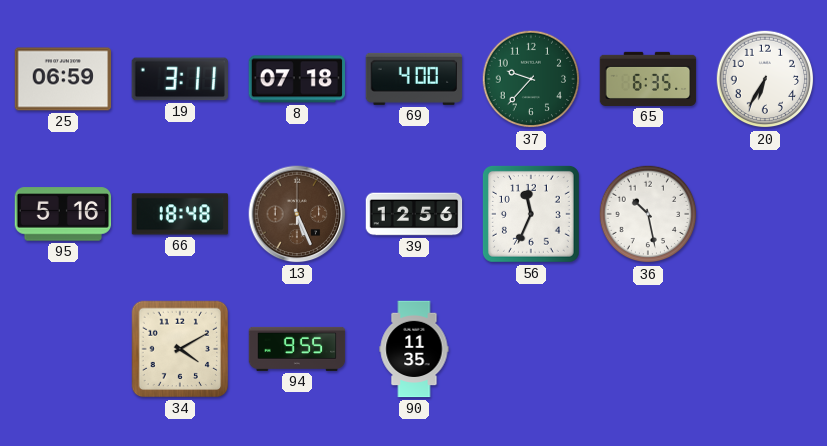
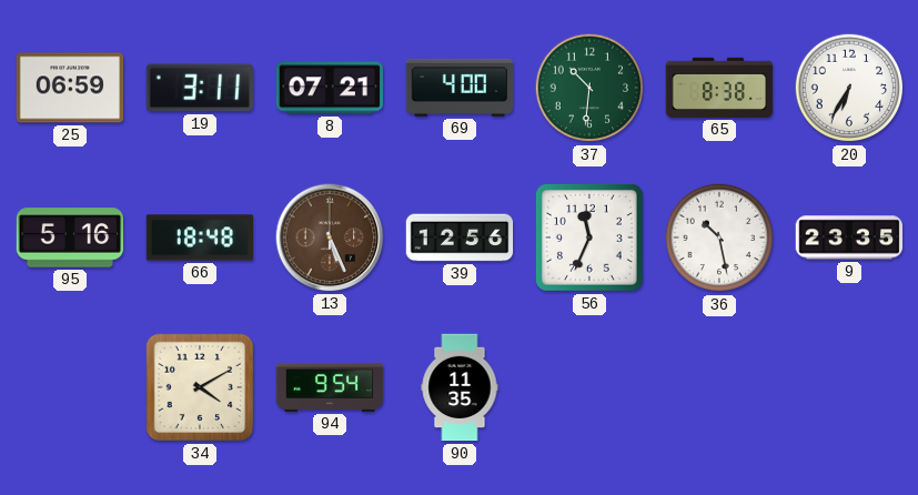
8: 07:18 -> 07:21 (329, 88)
37: 9:37 -> 10:31 (589, 88)
65: 6:35 -> 8:38 (719, 88)
9: none -> 23:35 (849, 238)
94: 9:55 -> 9:54 (330, 387)
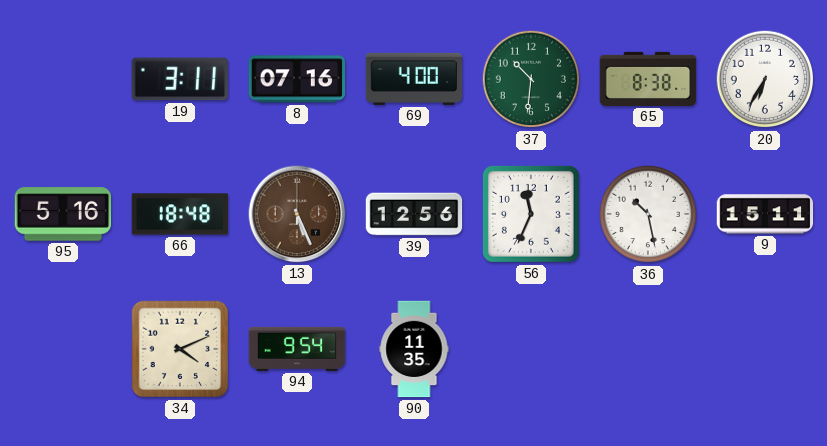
25: 06:59 -> none (70, 88)
8: 07:21 -> 07:16 (296, 79)
9: 23:35 -> 15:11 (765, 214)
34: 4:10 -> 4:11 (180, 349)
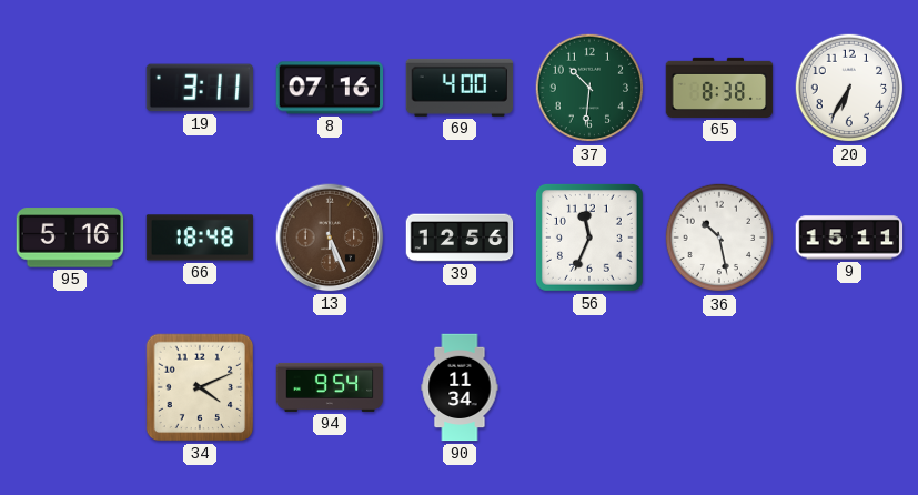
90: 11:35 -> 11:34 (460, 387)
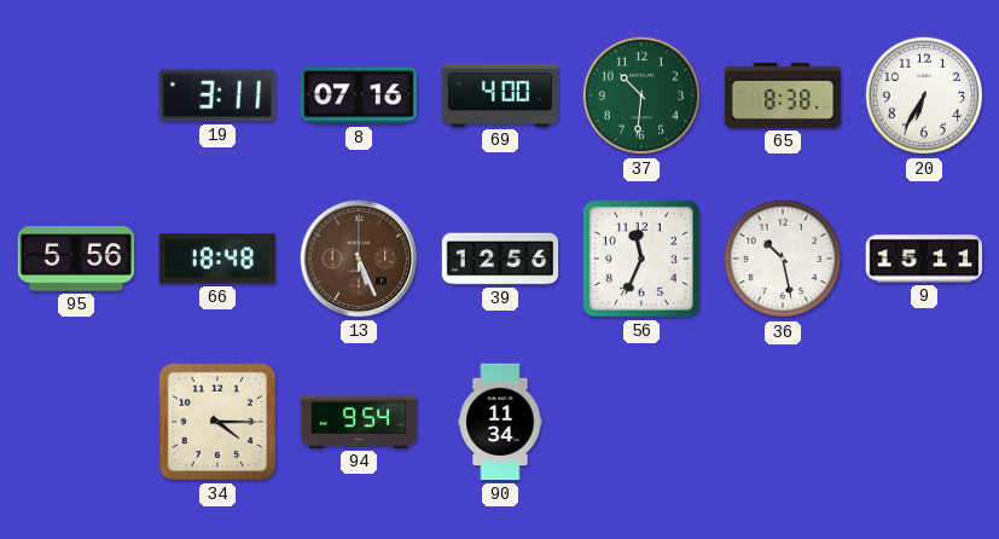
95: 5:16 -> 5:56 (76, 259)
34: 4:11 -> 4:15 (217, 422)
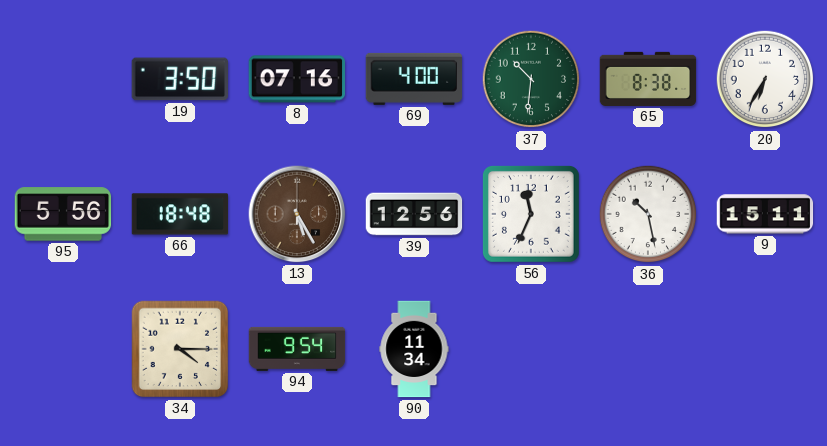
19: 3:11 -> 3:50 (179, 79)
13: 5:26 -> 5:25 (297, 214)
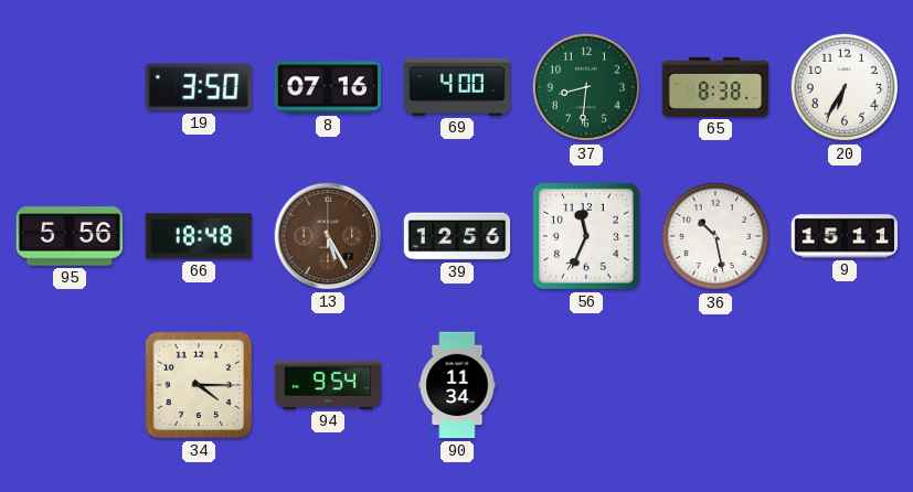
37: 10:31 -> 8:31 (586, 87)
